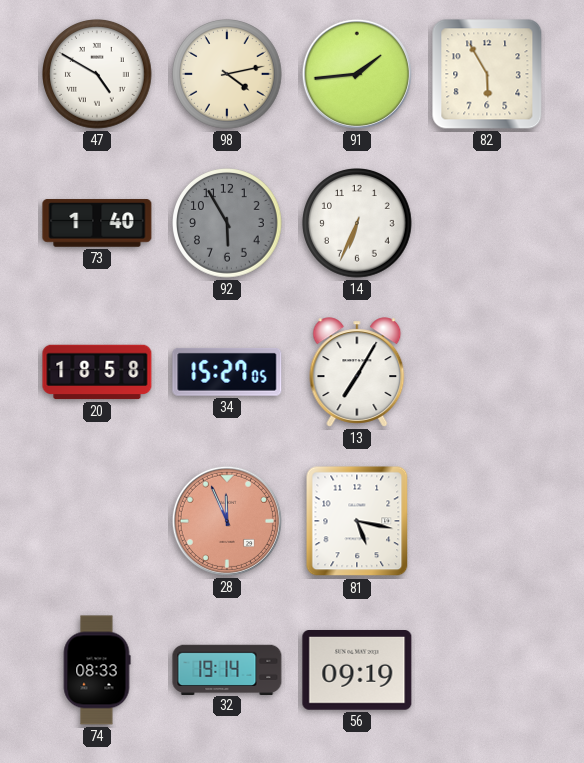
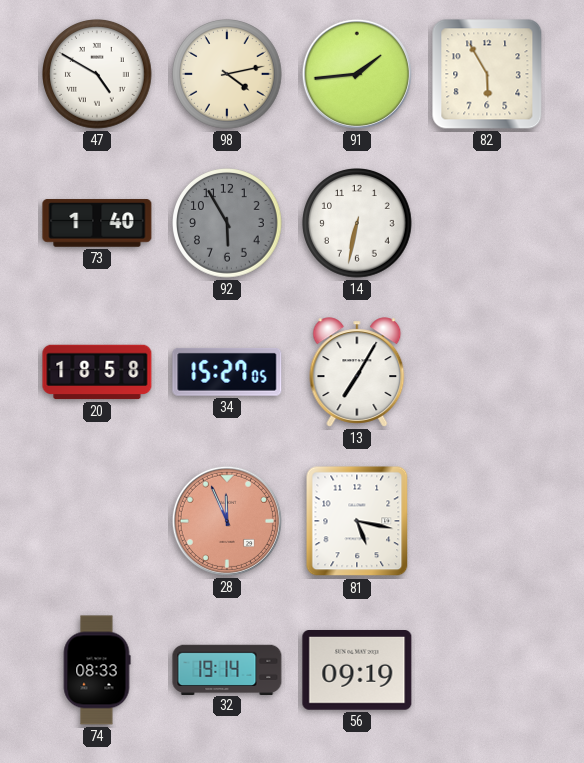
14: 6:34 -> 6:32 (357, 223)
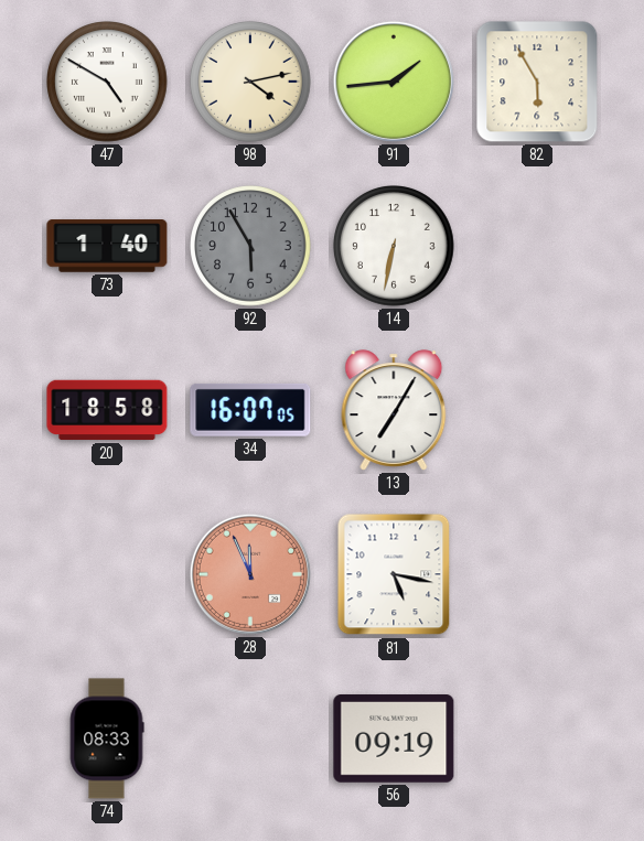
34: 15:27 -> 16:07 (250, 410)
32: 19:14 -> none (227, 669)
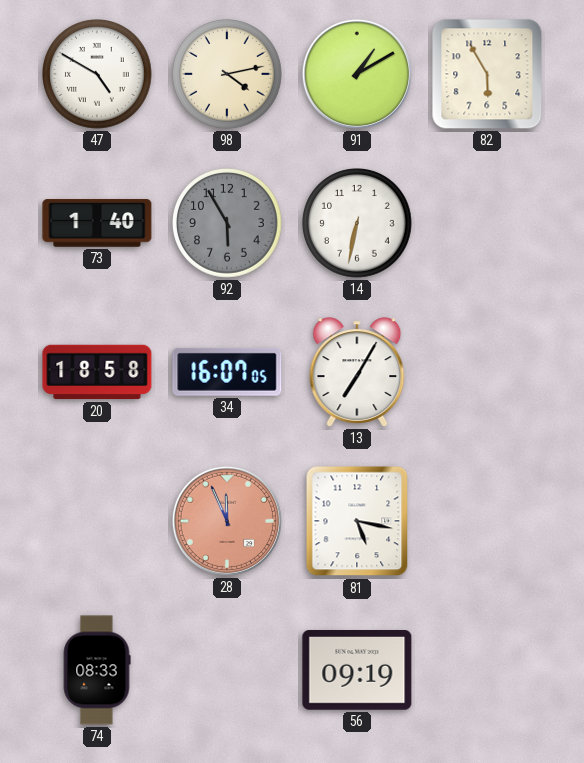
91: 1:44 -> 1:10 (357, 74)
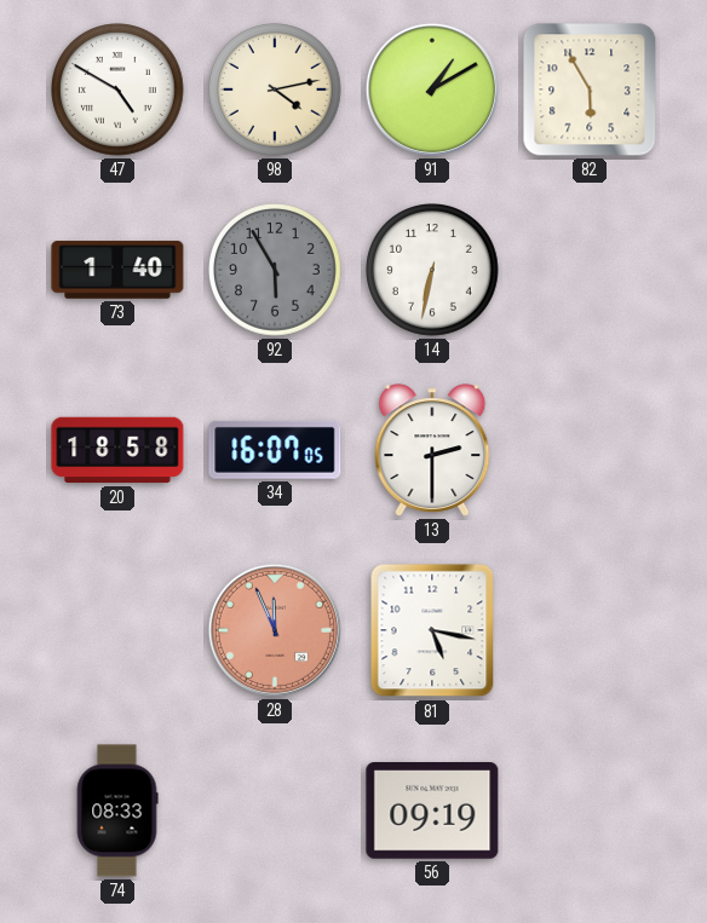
13: 7:05 -> 2:30 (432, 450)
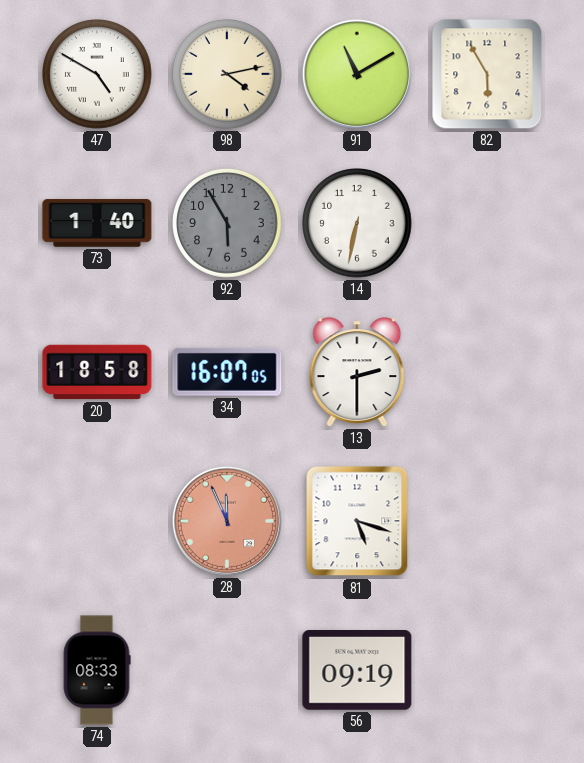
91: 1:10 -> 11:10 (357, 74)
81: 5:17 -> 5:18 (357, 521)
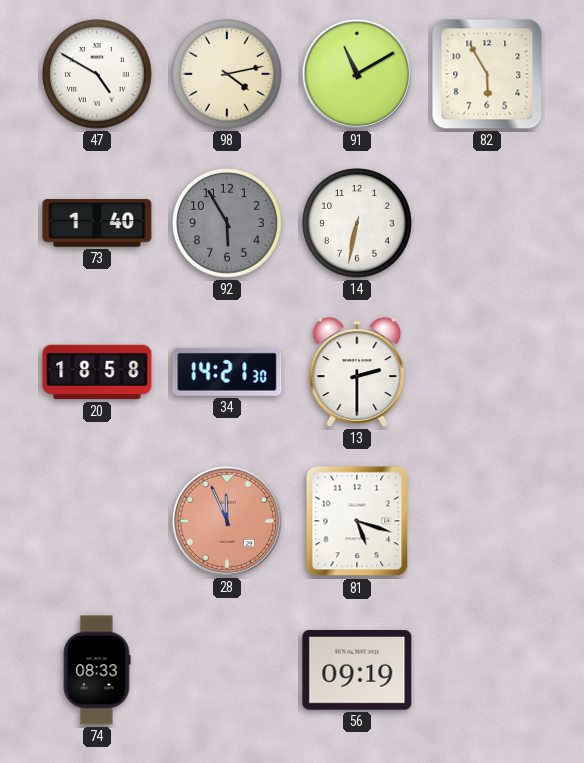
34: 16:07 -> 14:21 (227, 372)
